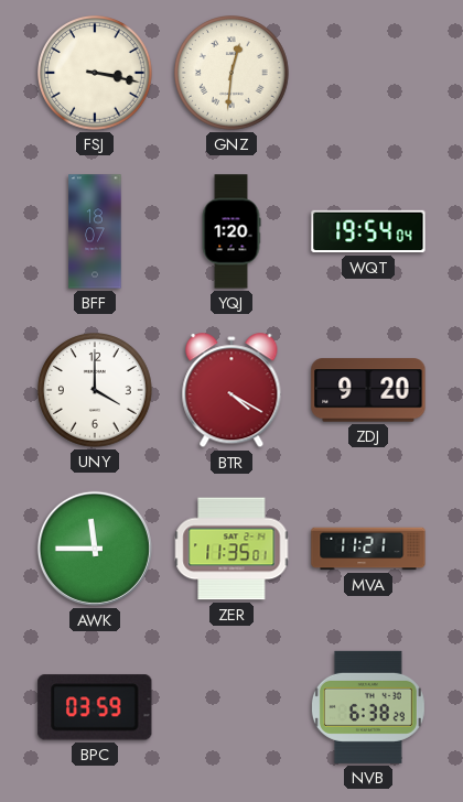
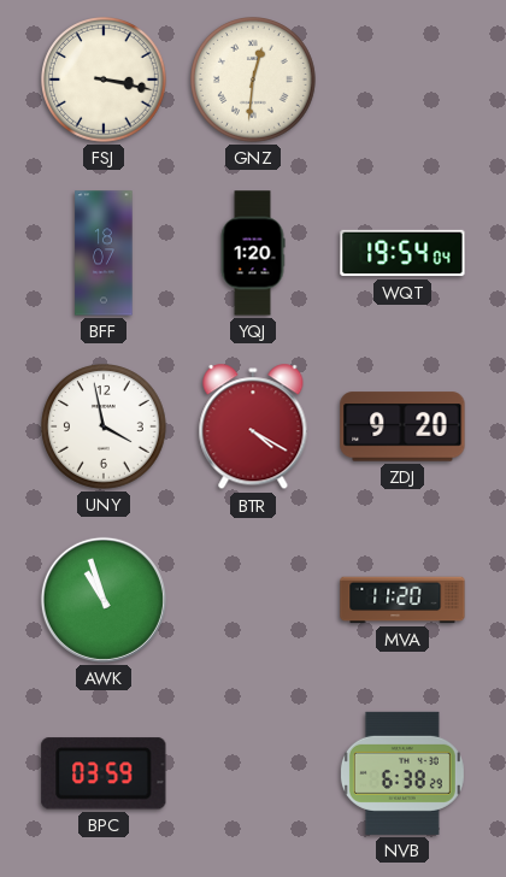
UNY: 4:00 -> 3:58 (105, 428)
AWK: 11:45 -> 10:57 (104, 600)
ZER: 11:35 -> none (232, 549)
MVA: 11:21 -> 11:20 (402, 600)
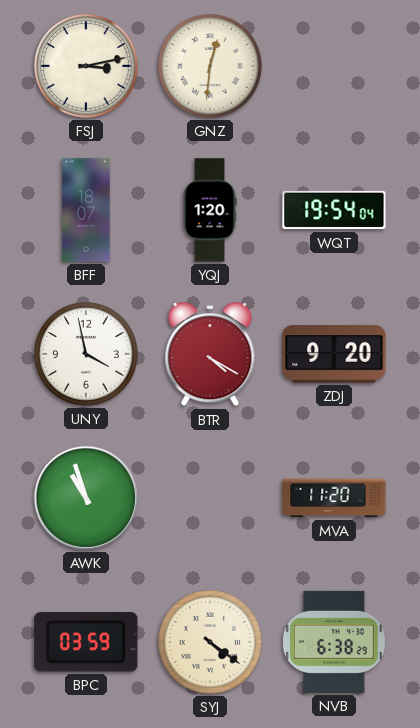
FSJ: 3:17 -> 3:13 (87, 67)
SYJ: none -> 4:21 (211, 643)
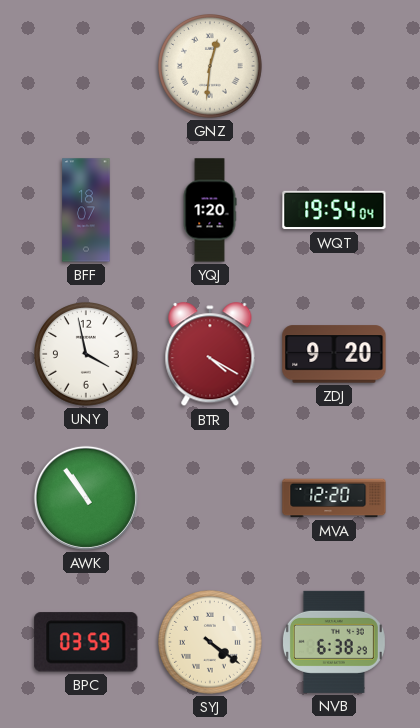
FSJ: 3:13 -> none (87, 67)
AWK: 10:57 -> 10:54 (86, 498)
MVA: 11:20 -> 12:20 (334, 498)
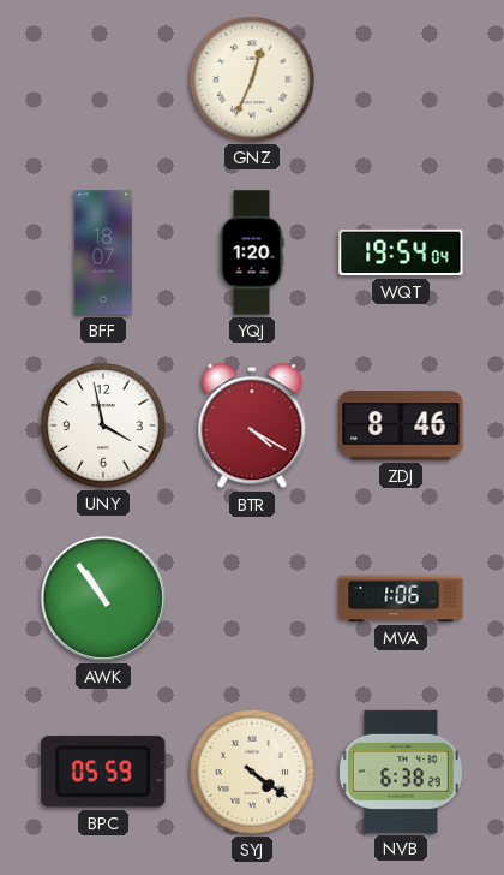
GNZ: 12:31 -> 12:34 (253, 81)
ZDJ: 9:20 -> 8:46 (401, 425)
MVA: 12:20 -> 1:06 (401, 599)
BPC: 03:59 -> 05:59 (103, 772)
